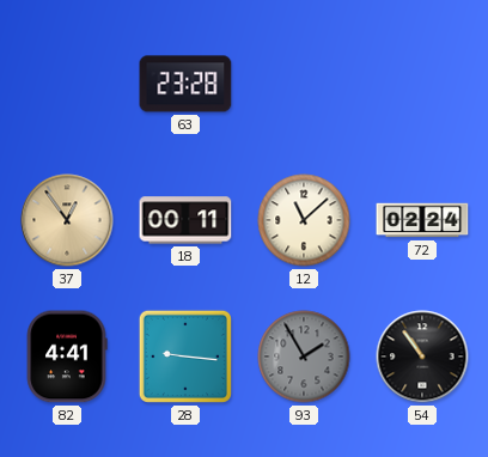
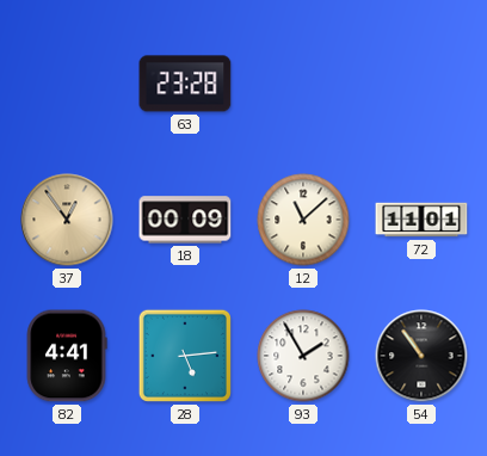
18: 00:11 -> 00:09 (185, 220)
72: 02:24 -> 11:01 (421, 220)
28: 9:16 -> 5:14 (185, 356)
93 dial: grey -> white (303, 356)
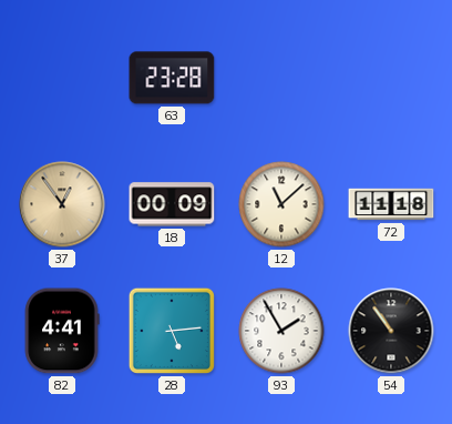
72: 11:01 -> 11:18 (391, 204)
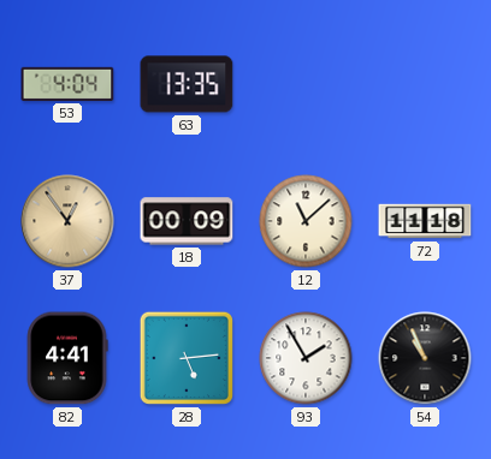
53: none -> 4:04 (67, 84)
63: 23:28 -> 13:35 (187, 84)
54: 10:54 -> 10:56 (425, 358)
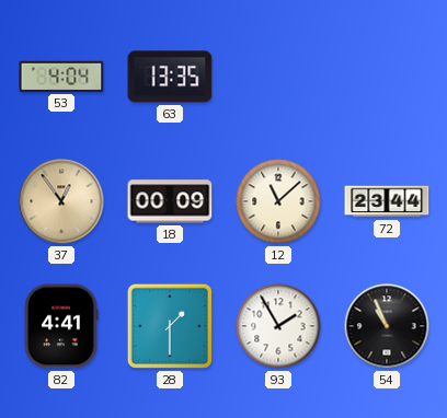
72: 11:18 -> 23:44 (387, 201)
28: 5:14 -> 1:30 (170, 326)
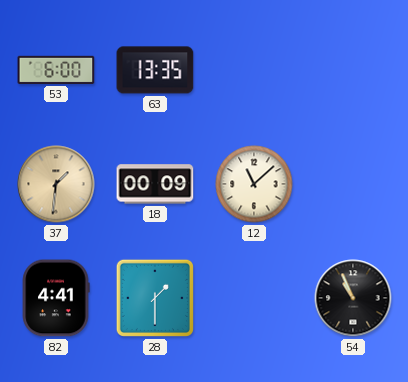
53: 4:04 -> 6:00 (56, 70)
37: 12:54 -> 1:31 (56, 184)
72: 23:44 -> none (387, 201)
93: 1:55 -> none (278, 326)
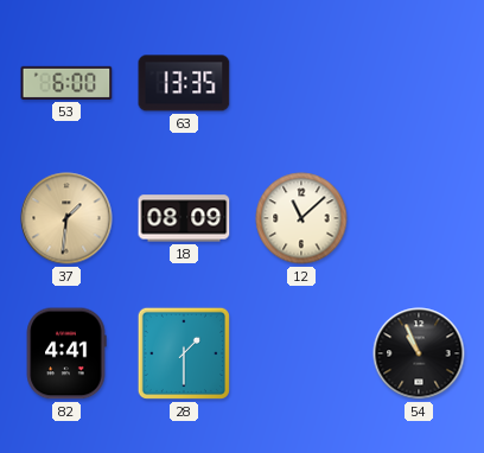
18: 00:09 -> 08:09 (184, 218)
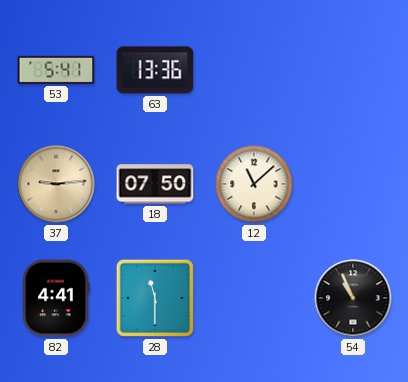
53: 6:00 -> 5:41 (56, 70)
63: 13:35 -> 13:36 (155, 70)
37: 1:31 -> 9:14 (56, 184)
18: 08:09 -> 07:50 (155, 184)
28: 1:30 -> 11:30 (155, 298)
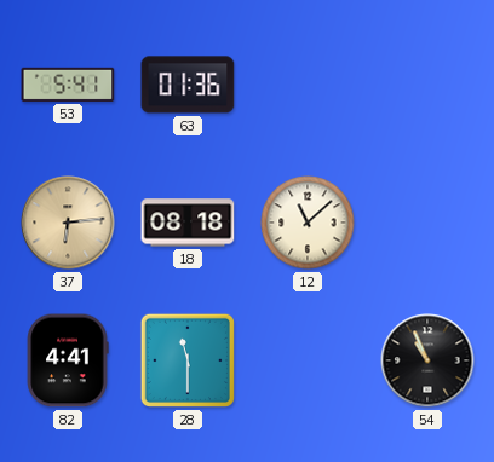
63: 13:36 -> 01:36 (188, 85)
37: 9:14 -> 6:14 (68, 223)
18: 07:50 -> 08:18 (188, 223)
